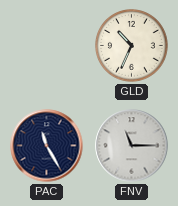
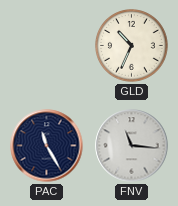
FNV: 11:15 -> 11:16 (132, 146)
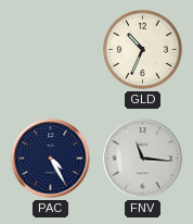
PAC: 11:25 -> 4:25 (51, 159)
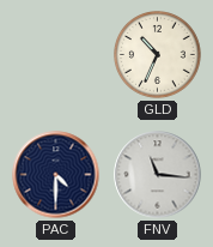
PAC: 4:25 -> 4:30 (56, 175)
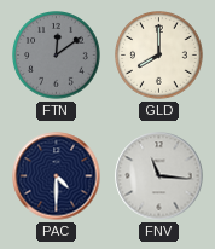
FTN: none -> 12:09 (57, 56)
GLD: 10:34 -> 8:00 (159, 56)
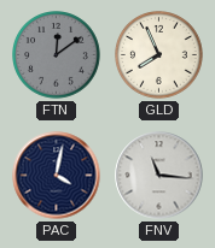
GLD: 8:00 -> 7:56 (159, 55)
PAC: 4:30 -> 4:02 (57, 176)
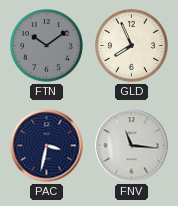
FTN: 12:09 -> 10:09 (47, 46)
PAC: 4:02 -> 3:32 (47, 146)
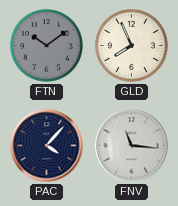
PAC: 3:32 -> 4:07 (47, 146)
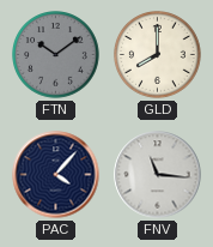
GLD: 7:56 -> 8:00 (158, 55)
